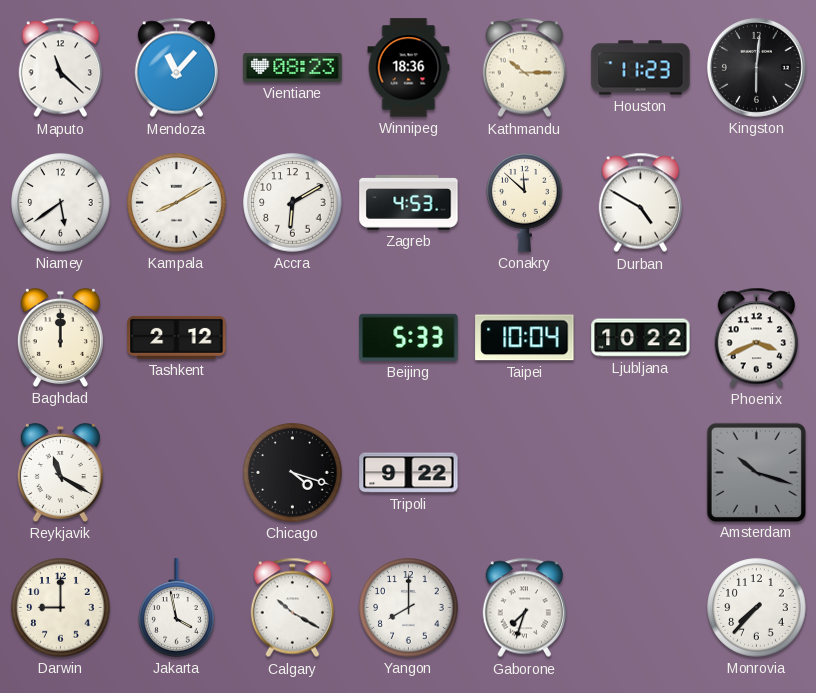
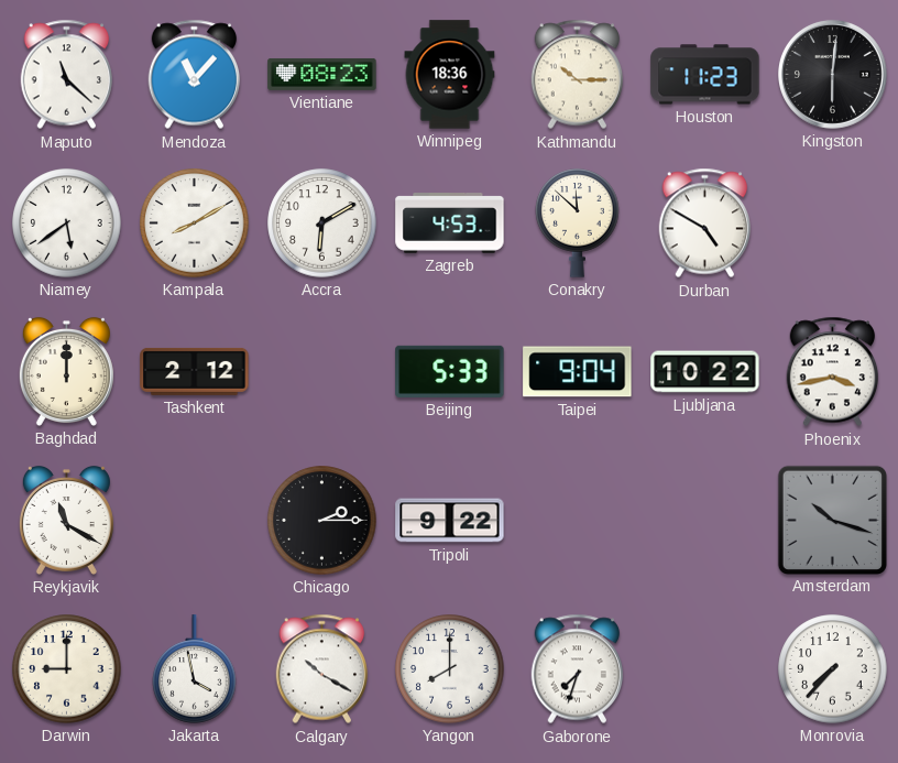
Taipei: 10:04 -> 9:04 (578, 372)
Phoenix: 3:41 -> 3:43 (833, 372)
Chicago: 4:18 -> 2:15 (322, 521)
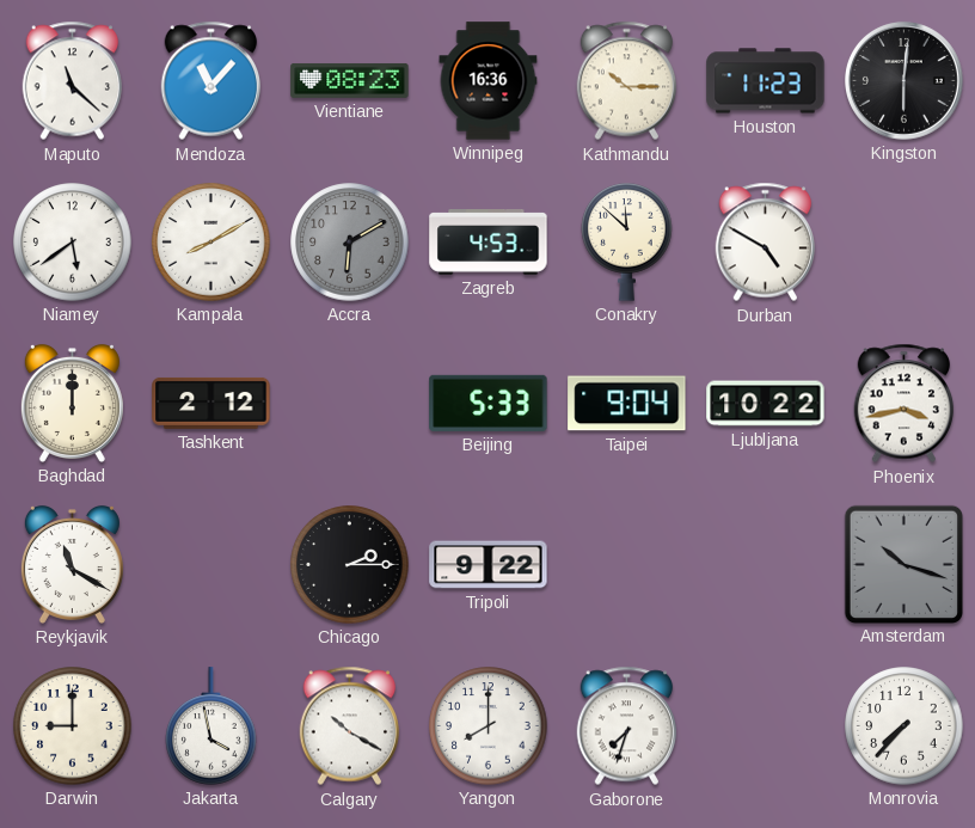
Winnipeg: 18:36 -> 16:36 (489, 81)
Accra dial: white -> grey (350, 243)
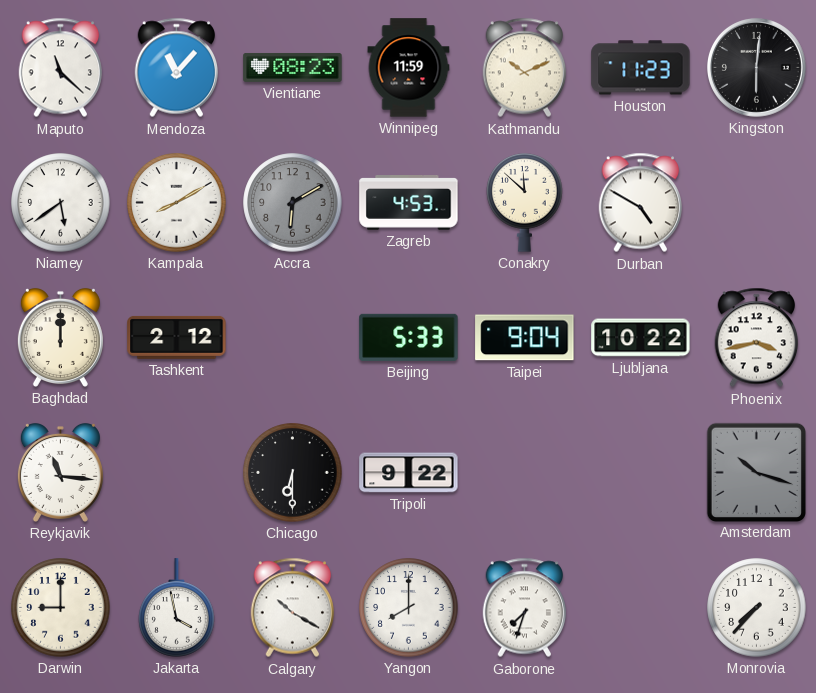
Winnipeg: 16:36 -> 11:59 (409, 68)
Kathmandu: 10:15 -> 10:11 (525, 68)
Reykjavik: 11:20 -> 11:16 (60, 472)
Chicago: 2:15 -> 6:30 (293, 473)
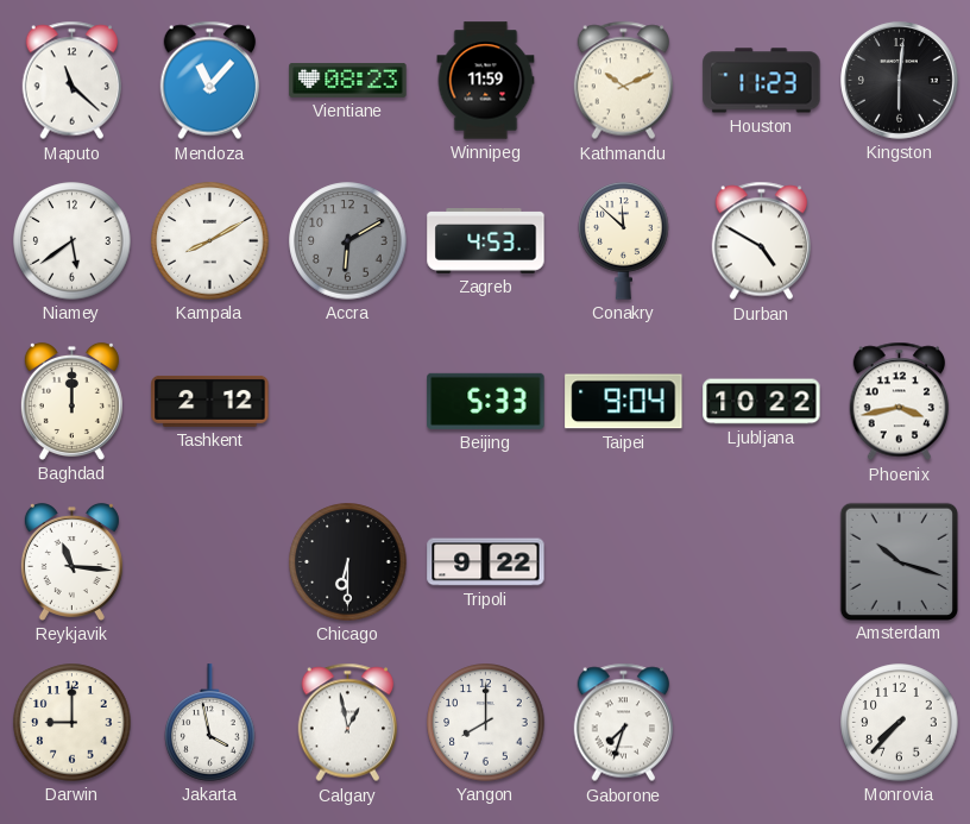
Calgary: 10:20 -> 12:58 (348, 723)
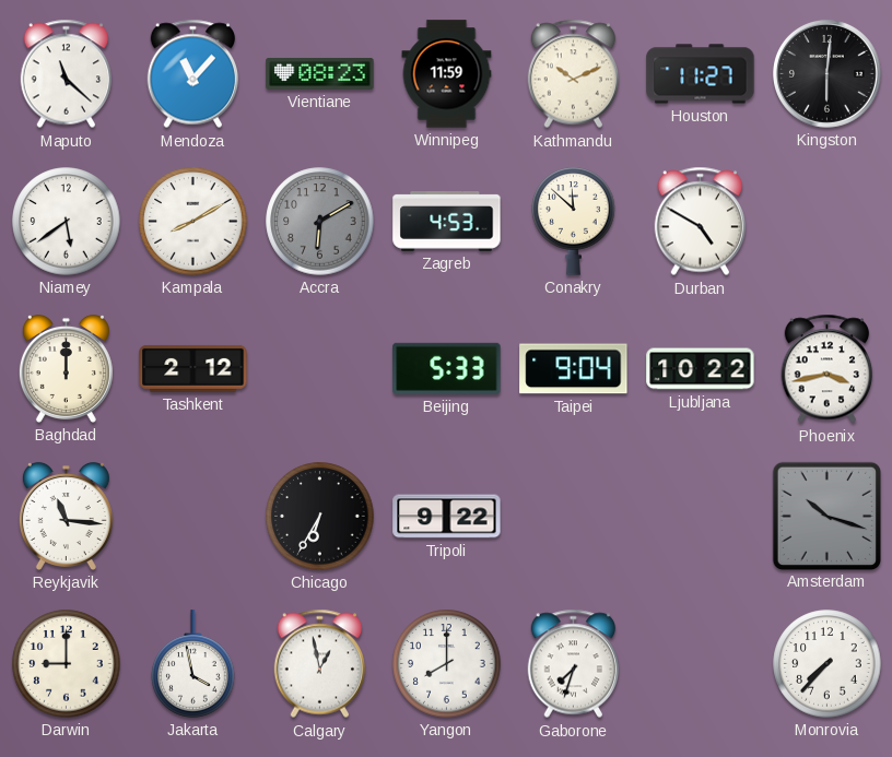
Houston: 11:23 -> 11:27 (701, 74)
Chicago: 6:30 -> 6:35 (320, 517)
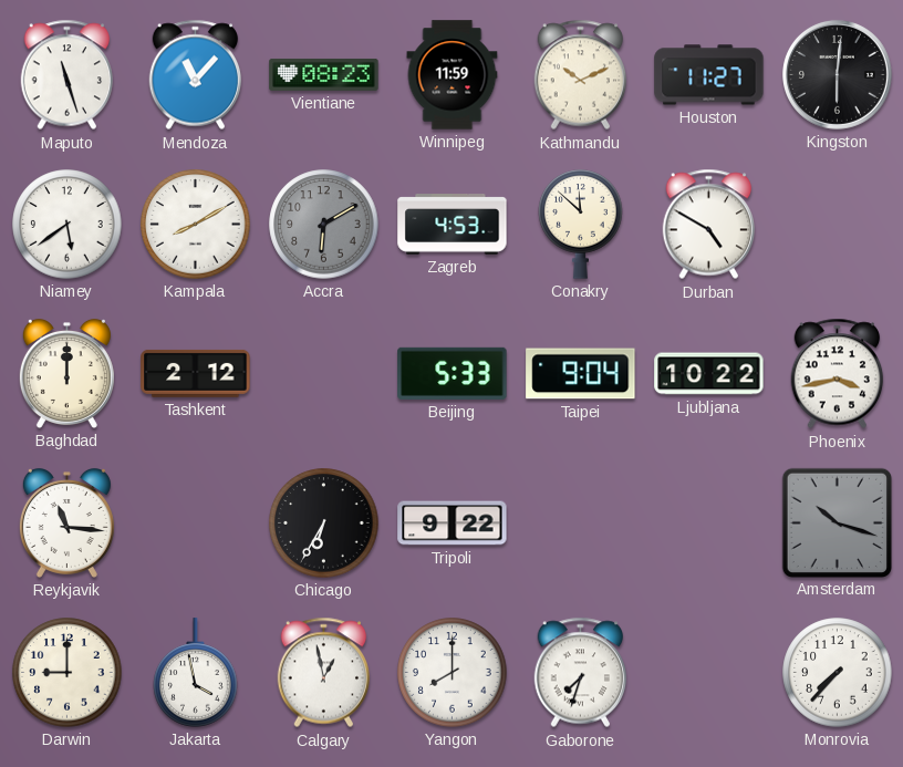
Maputo: 11:22 -> 11:27 (68, 75)
